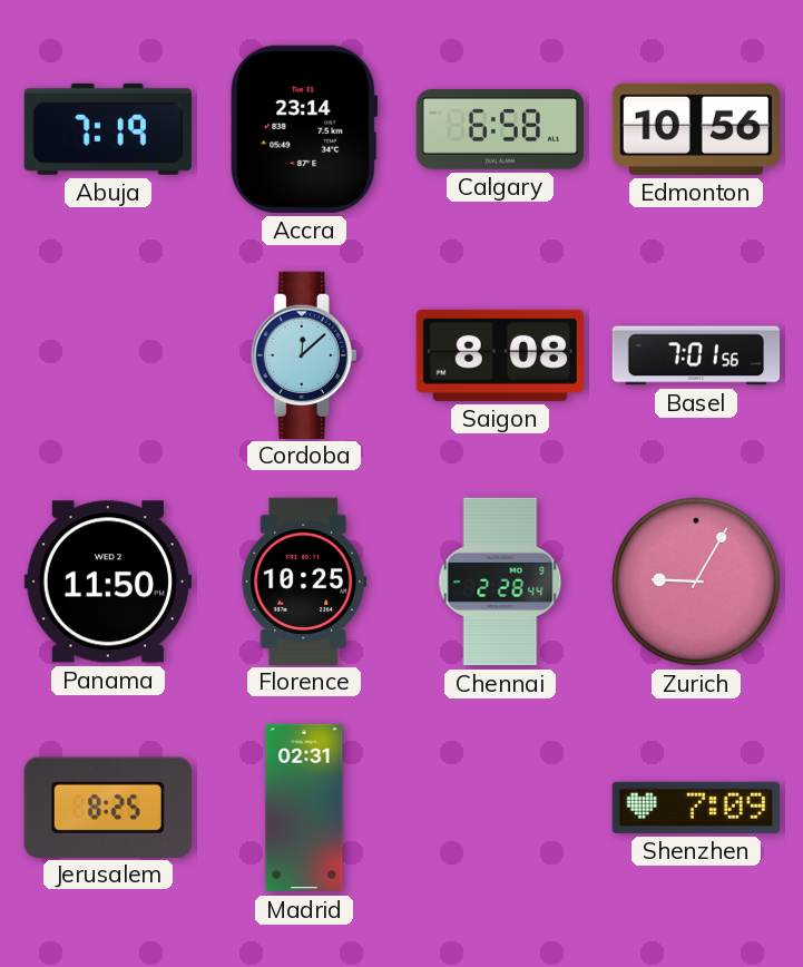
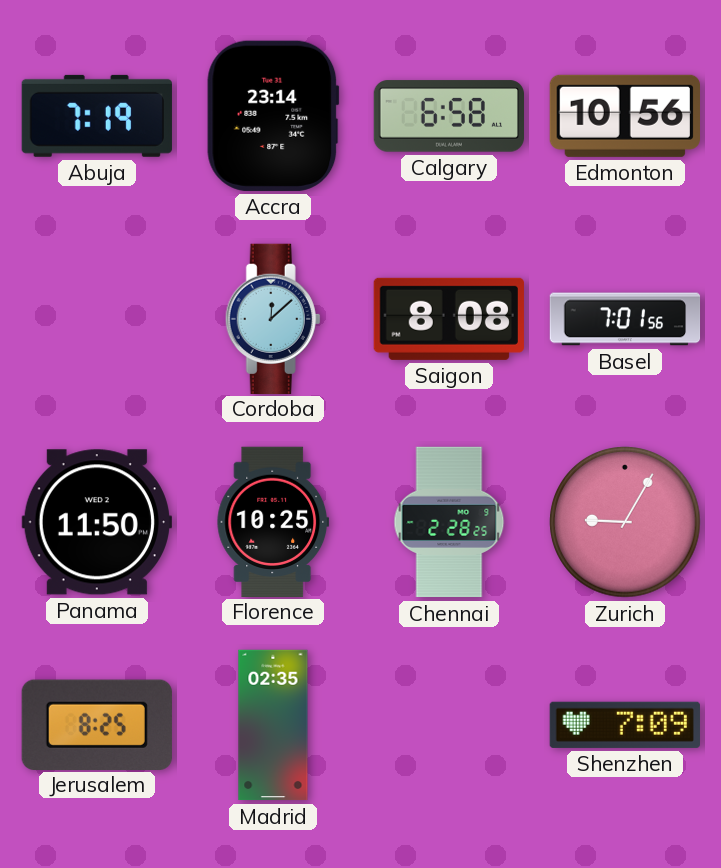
Chennai: 2:28:44 -> 2:28:25 (449, 522)
Madrid: 02:31 -> 02:35 (273, 725)
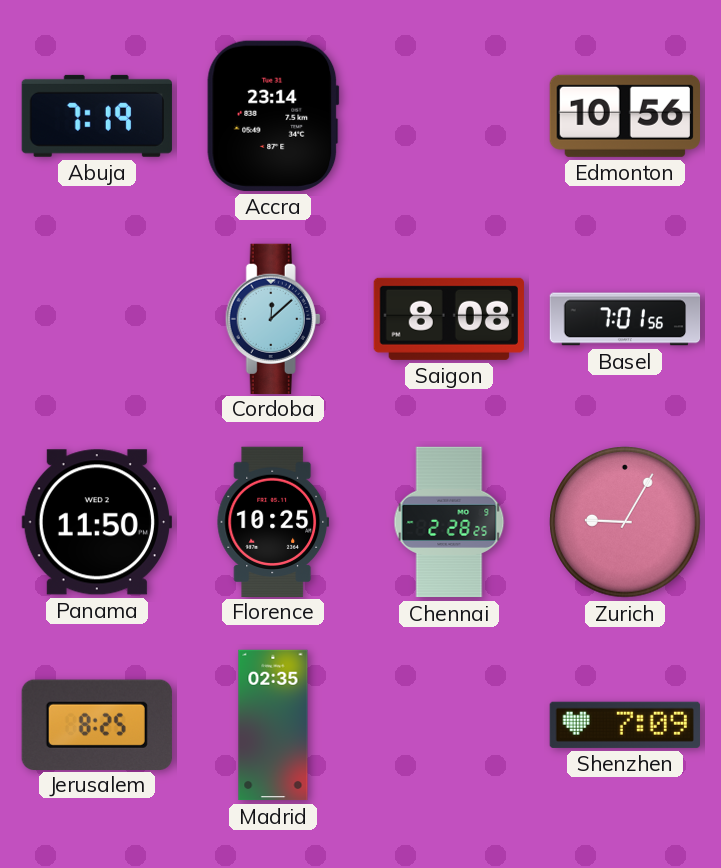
Calgary: 6:58 -> none (448, 116)
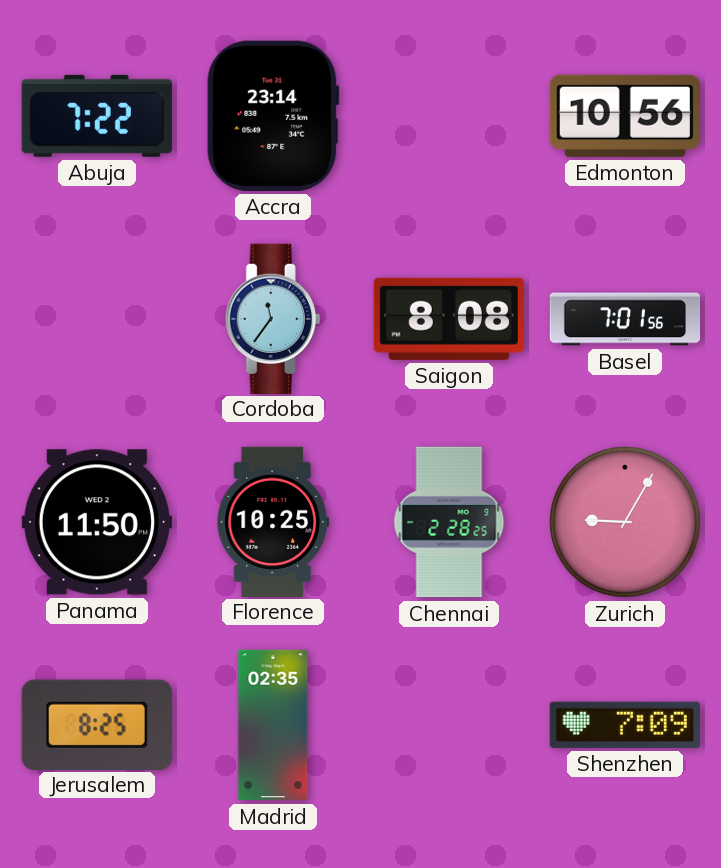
Abuja: 7:19 -> 7:22 (97, 116)
Cordoba: 12:08 -> 11:36 (273, 318)
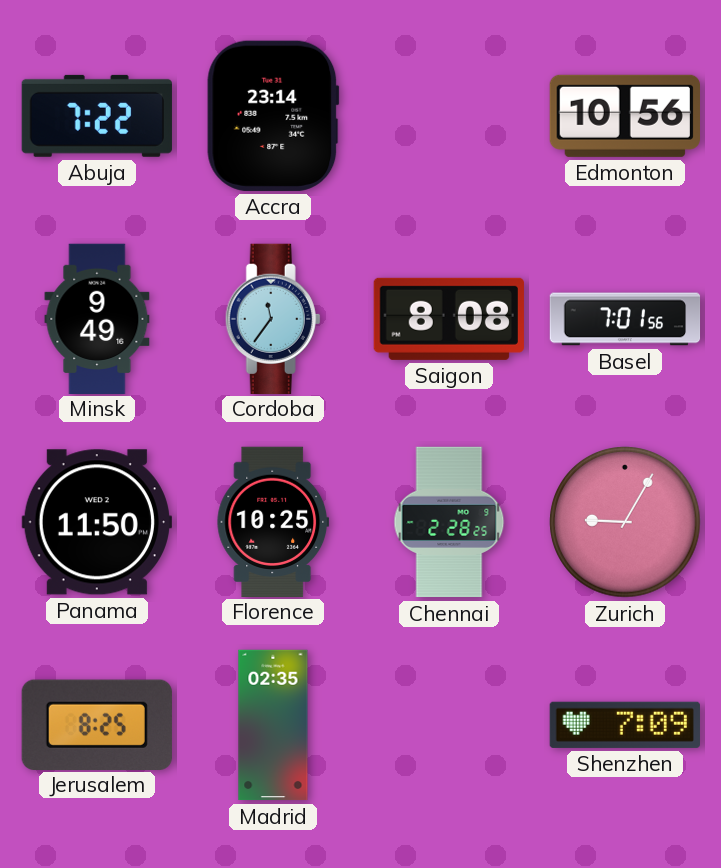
Minsk: none -> 9:49 (97, 318)
